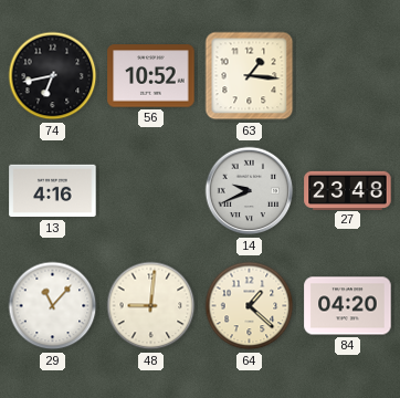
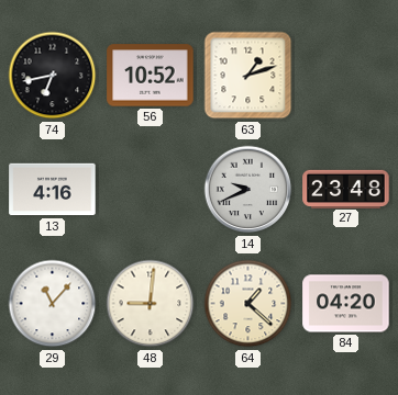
63: 1:16 -> 1:12 (248, 76)
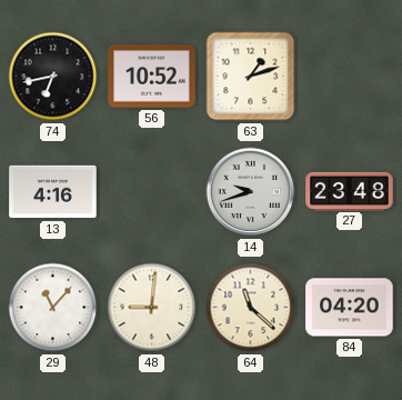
14: 9:41 -> 9:42 (251, 192)
64: 1:22 -> 11:22 (251, 308)
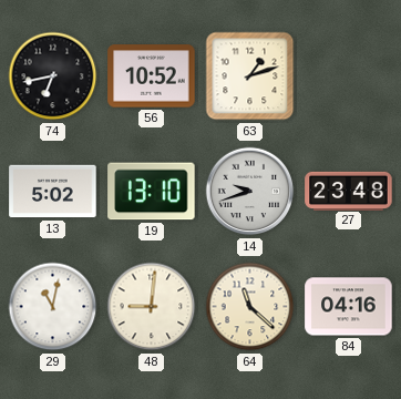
13: 4:16 -> 5:02 (53, 192)
19: none -> 13:10 (152, 192)
29: 11:07 -> 11:02 (53, 307)
84: 04:20 -> 04:16 (349, 307)
